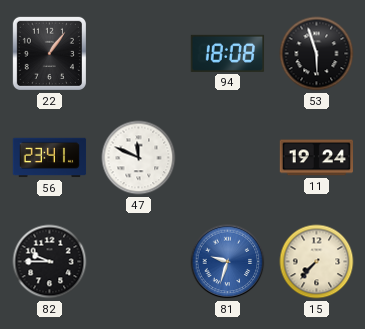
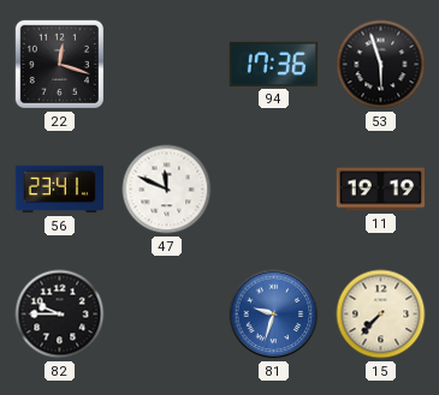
22: 1:06 -> 12:18 (59, 64)
94: 18:08 -> 17:36 (274, 64)
11: 19:24 -> 19:19 (380, 190)
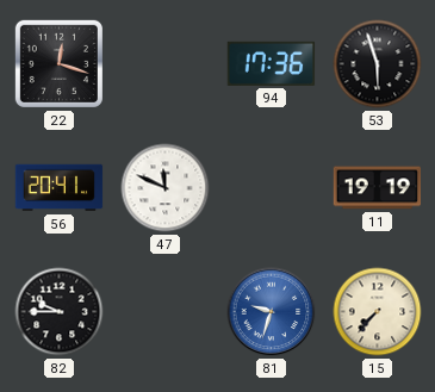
56: 23:41 -> 20:41 (60, 188)
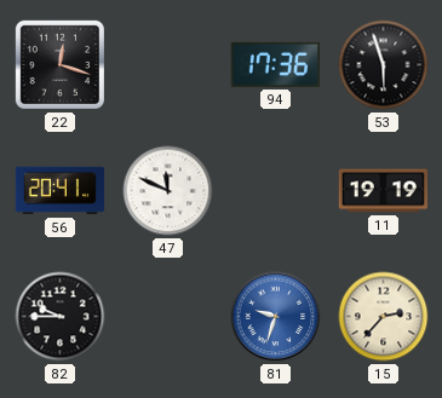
15: 7:37 -> 2:37 (384, 317)
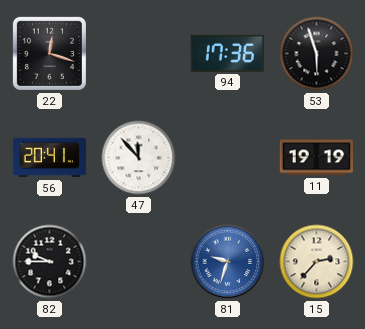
47: 11:49 -> 11:53 (139, 158)
